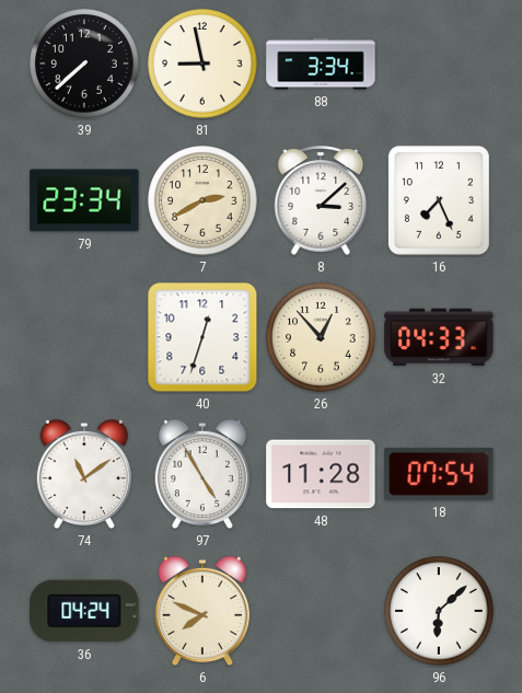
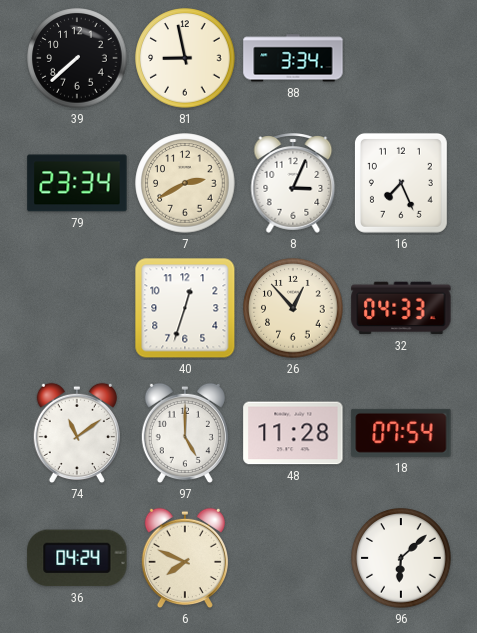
8: 3:08 -> 3:04 (293, 183)
97: 4:55 -> 5:00 (185, 433)
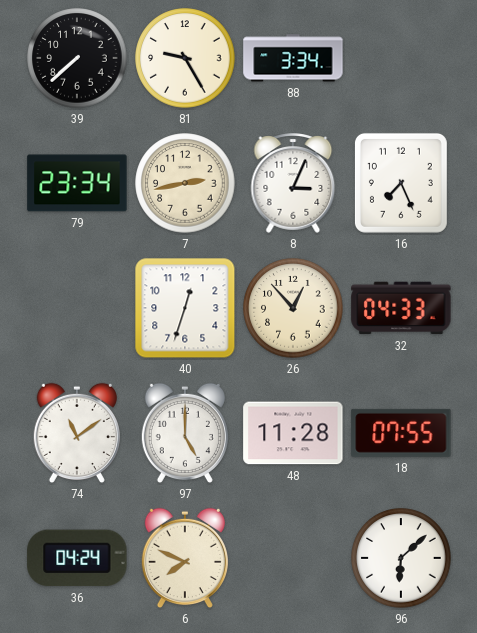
81: 8:58 -> 9:25 (185, 58)
7: 2:40 -> 2:43 (185, 183)
18: 07:54 -> 07:55 (401, 433)
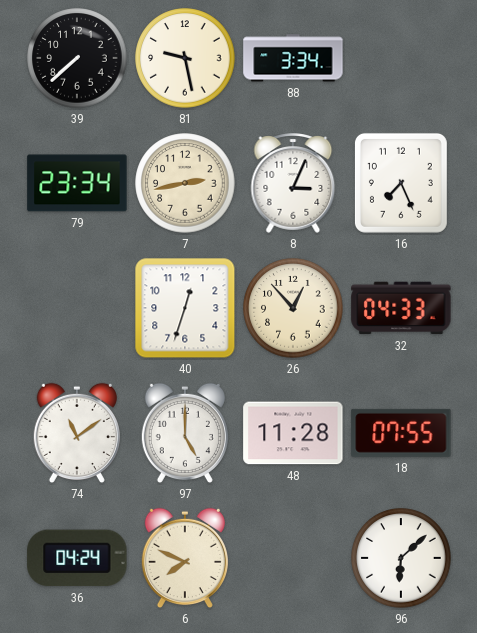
81: 9:25 -> 9:28 (185, 58)
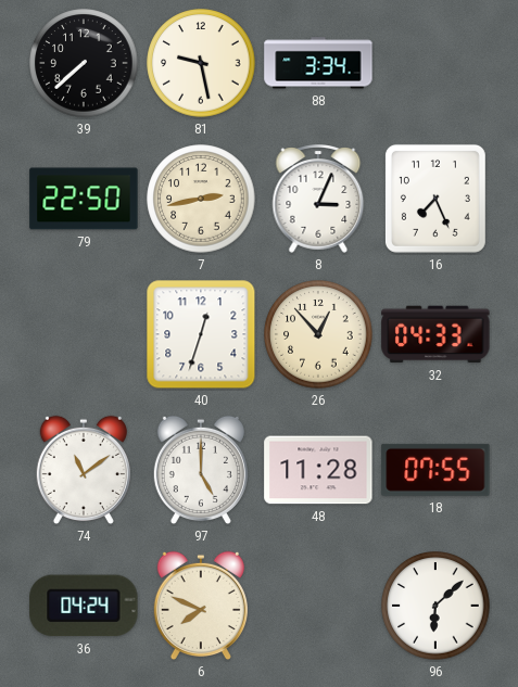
79: 23:34 -> 22:50 (84, 199)
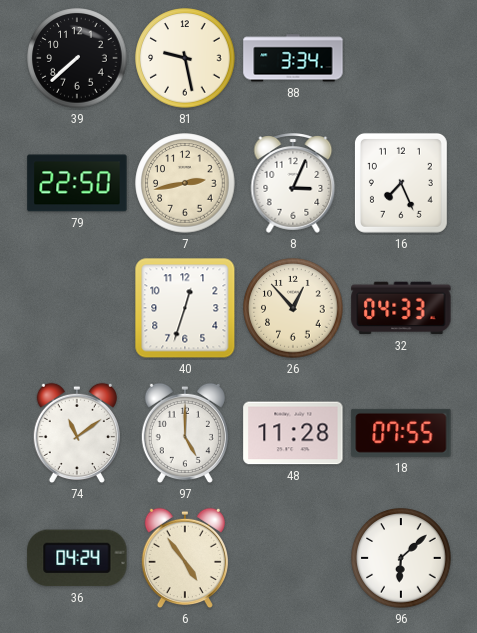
6: 7:49 -> 4:54 (185, 558)
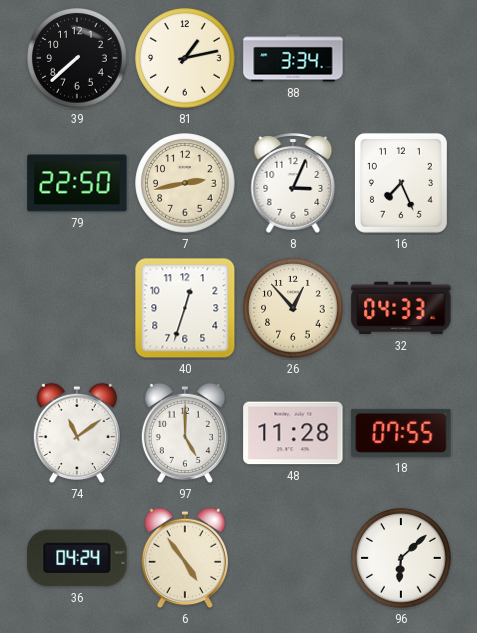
81: 9:28 -> 1:13 (185, 58)
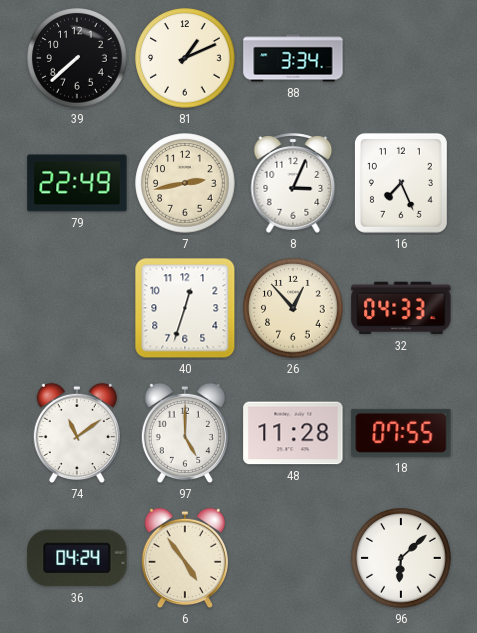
81: 1:13 -> 1:11 (185, 58)
79: 22:50 -> 22:49 (77, 183)
